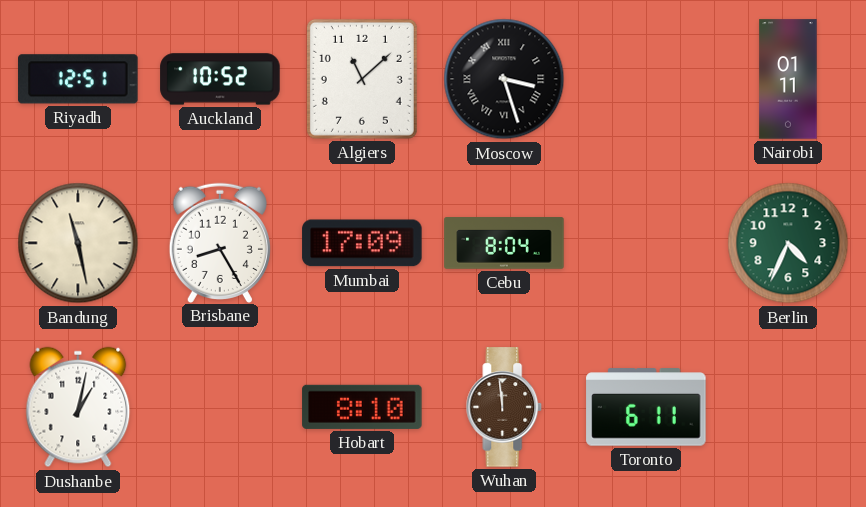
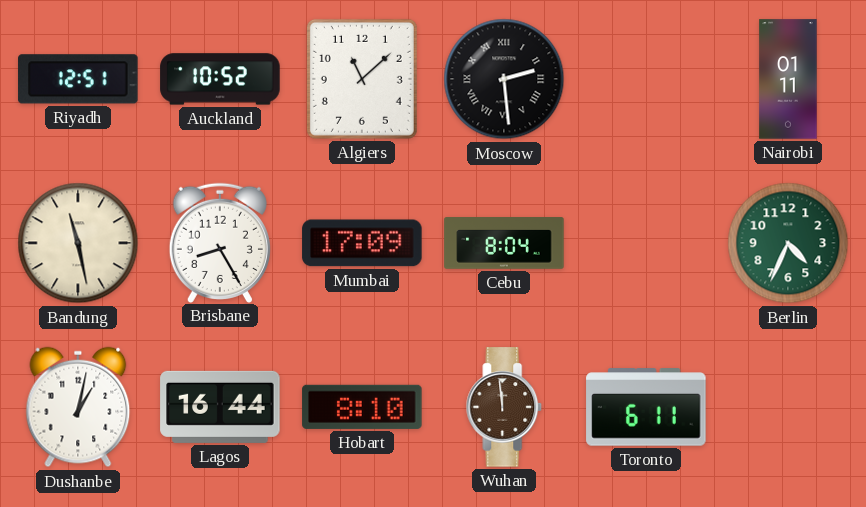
Moscow: 3:27 -> 2:29 (504, 79)
Lagos: none -> 16:44 (220, 407)
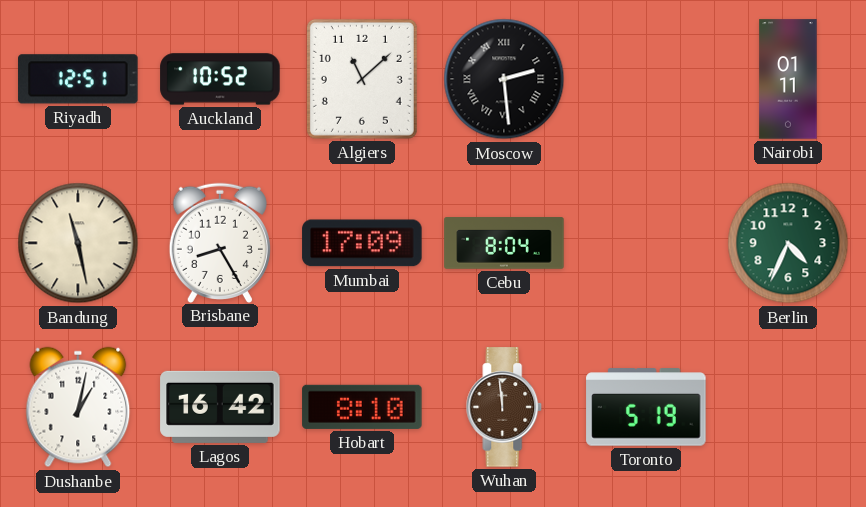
Lagos: 16:44 -> 16:42 (220, 407)
Toronto: 6:11 -> 5:19 (646, 407)
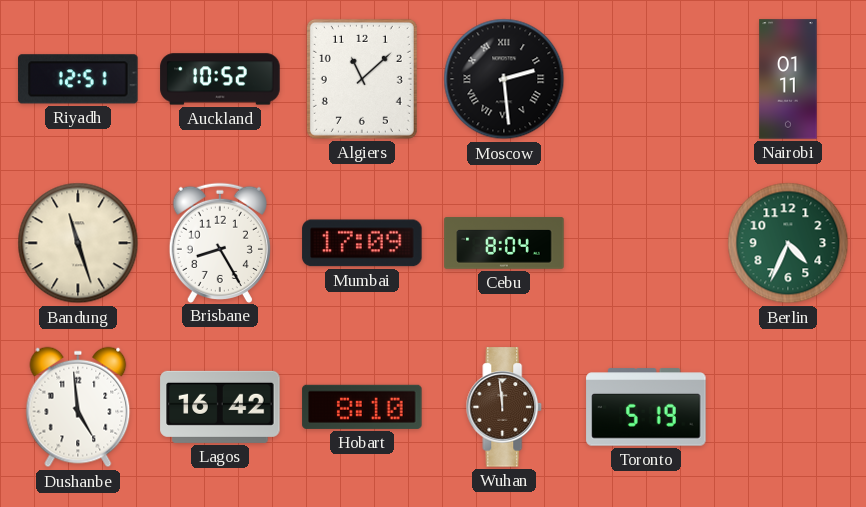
Bandung: 11:28 -> 11:27 (78, 243)
Dushanbe: 1:02 -> 4:59 (78, 407)
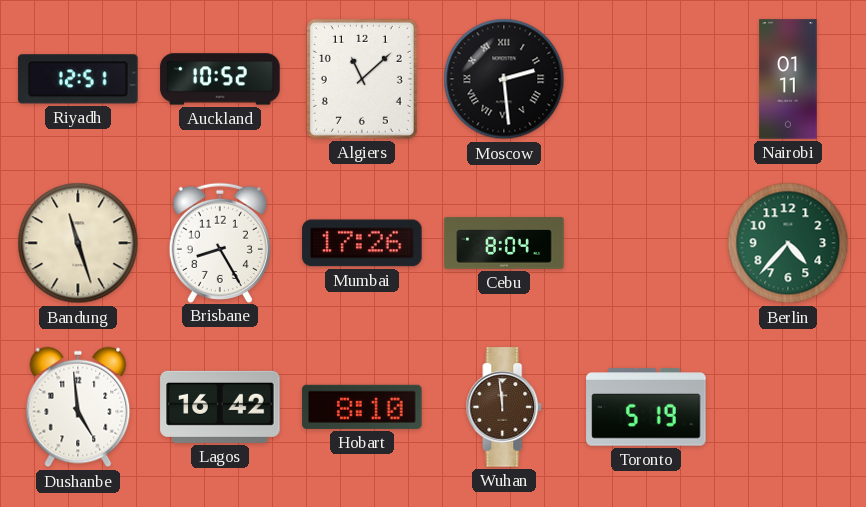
Mumbai: 17:09 -> 17:26 (362, 243)
Berlin: 4:34 -> 4:37 (788, 243)
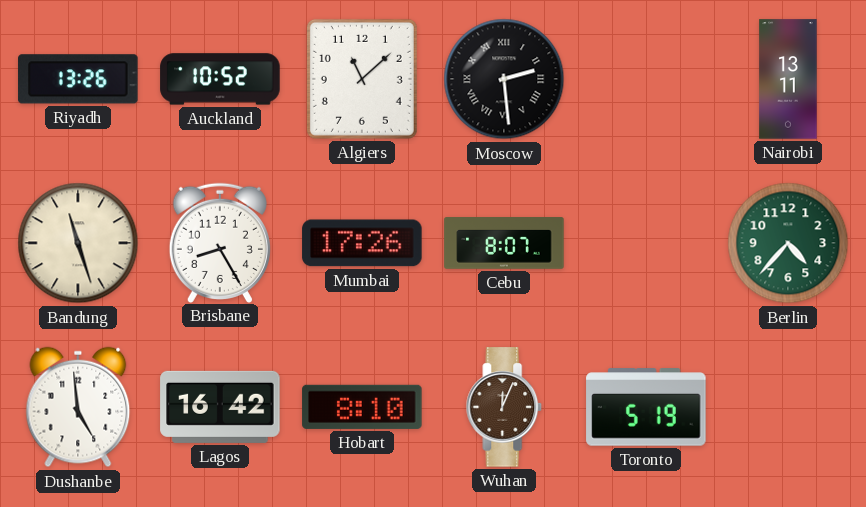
Riyadh: 12:51 -> 13:26 (78, 79)
Nairobi: 01:11 -> 13:11 (788, 79)
Cebu: 8:04 -> 8:07 (504, 243)
Wuhan: 11:59 -> 12:04 (504, 407)
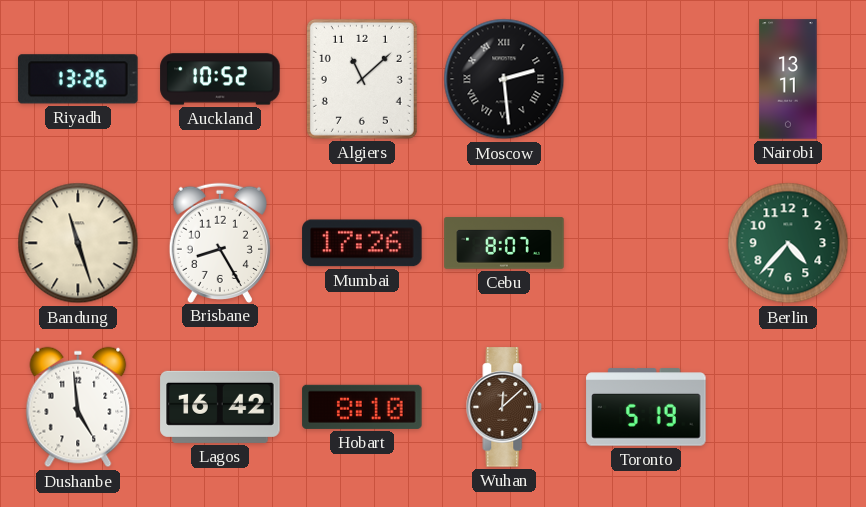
Wuhan: 12:04 -> 12:08 (504, 407)
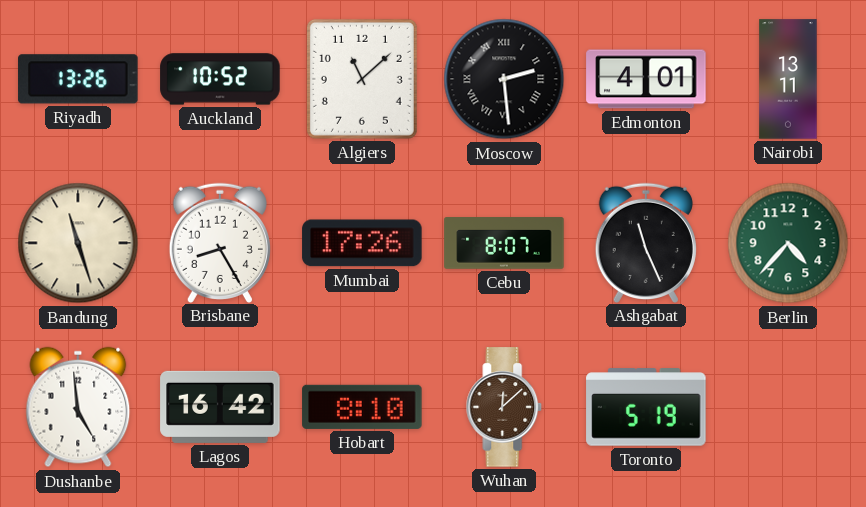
Edmonton: none -> 4:01 (646, 79)
Ashgabat: none -> 11:26 (646, 242)
